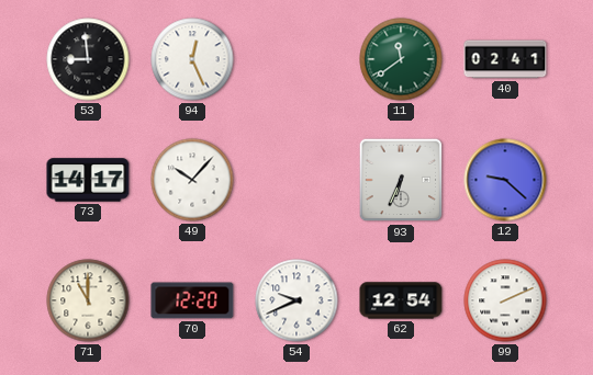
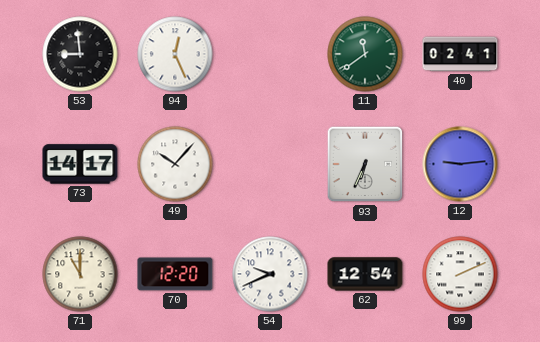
12: 9:22 -> 9:14 (460, 164)
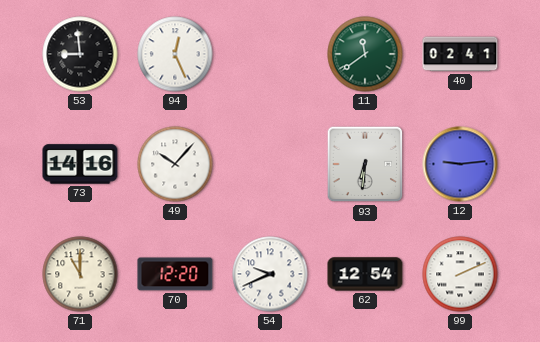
73: 14:17 -> 14:16 (80, 164)
93: 6:34 -> 6:31 (365, 164)
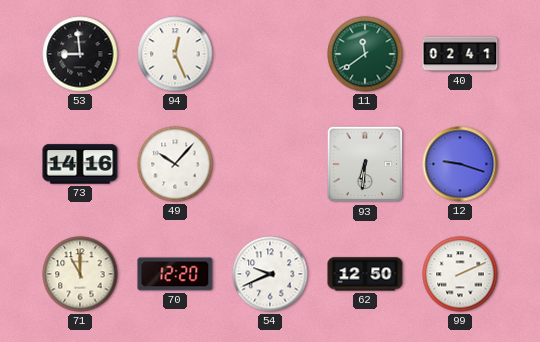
12: 9:14 -> 9:18 (460, 164)
62: 12:54 -> 12:50 (365, 274)
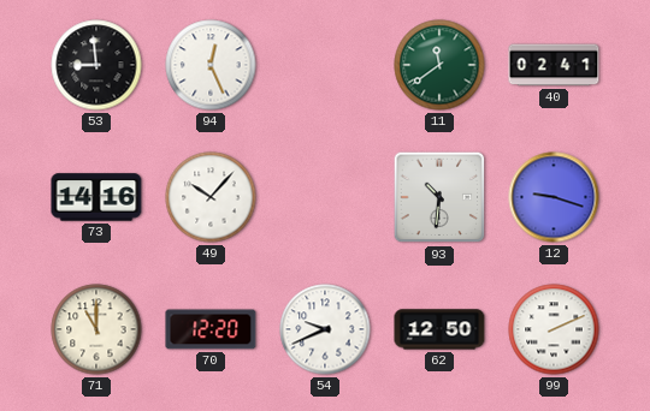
93: 6:31 -> 10:31 (439, 197)
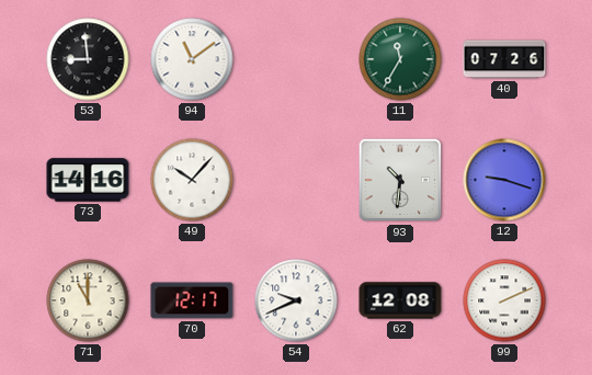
94: 12:26 -> 11:09 (192, 59)
11: 11:39 -> 11:35 (400, 59)
40: 02:41 -> 07:26 (504, 59)
70: 12:20 -> 12:17 (192, 300)
62: 12:50 -> 12:08 (400, 300)
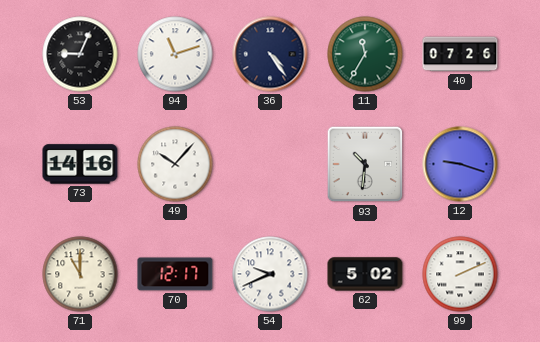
53: 8:59 -> 9:04 (80, 54)
94: 11:09 -> 11:12 (175, 54)
36: none -> 4:24 (270, 54)
62: 12:08 -> 5:02 (365, 274)
